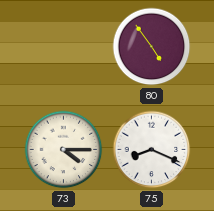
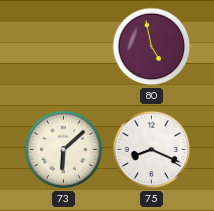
80: 4:54 -> 4:58 (152, 47)
73: 4:15 -> 6:08 (64, 150)
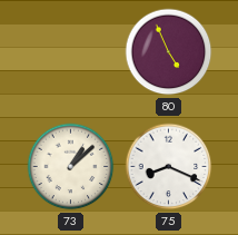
80: 4:58 -> 4:56 (169, 52)
73: 6:08 -> 1:08 (71, 167)
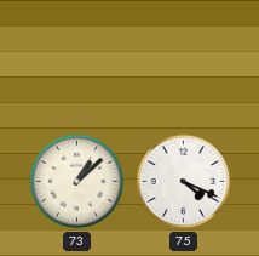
80: 4:56 -> none (169, 52)
75: 8:19 -> 4:19 (184, 182)
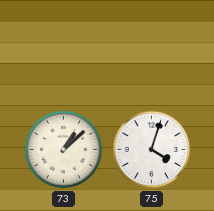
75: 4:19 -> 4:03 (152, 150)
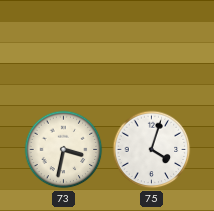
73: 1:08 -> 3:32 (64, 150)
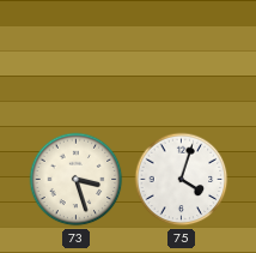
73: 3:32 -> 3:27 (77, 180)
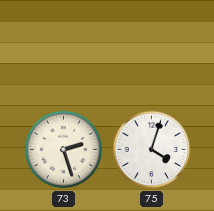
73: 3:27 -> 2:27 (64, 150)
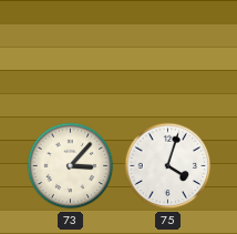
73: 2:27 -> 3:07 (71, 166)
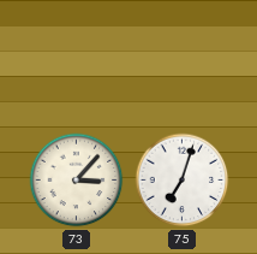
75: 4:03 -> 7:03 (183, 181)
